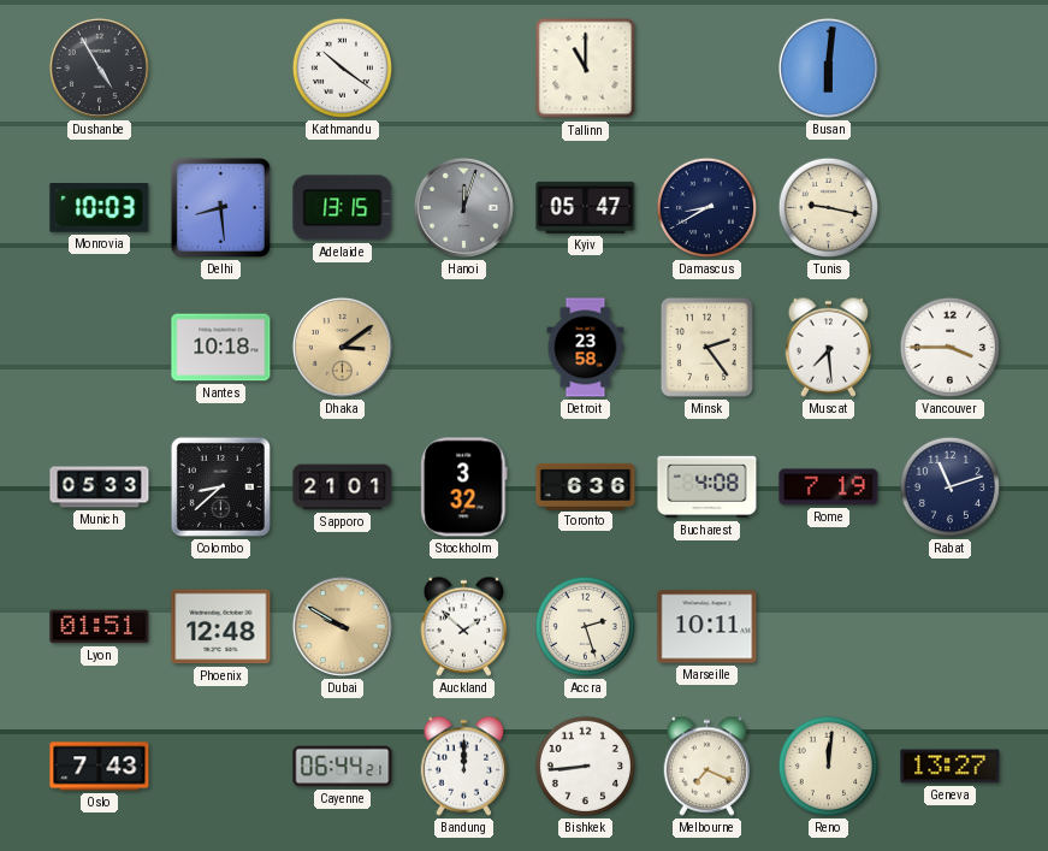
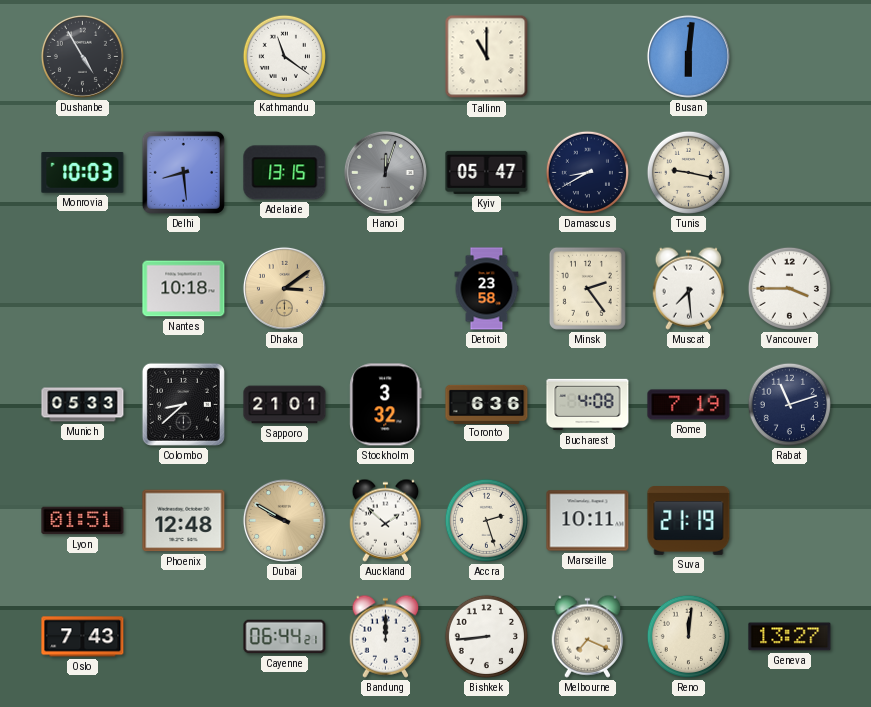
Kathmandu: 10:21 -> 11:21 (284, 56)
Suva: none -> 21:19 (689, 521)
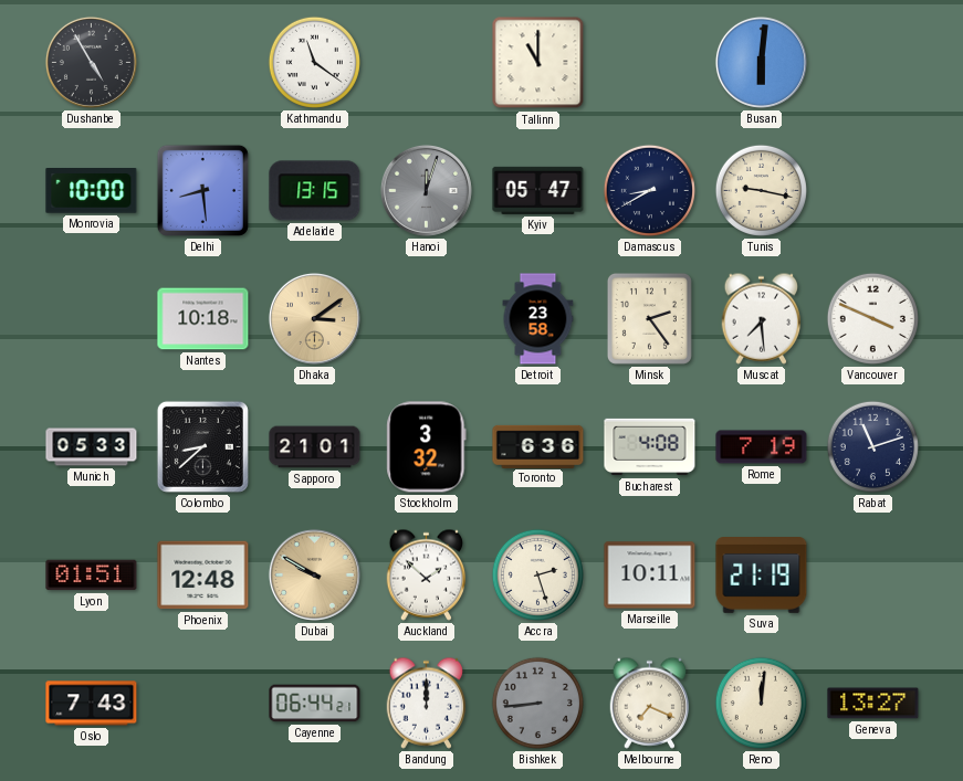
Monrovia: 10:03 -> 10:00 (92, 191)
Vancouver: 3:45 -> 3:49 (872, 318)
Bishkek dial: white -> grey (537, 703)
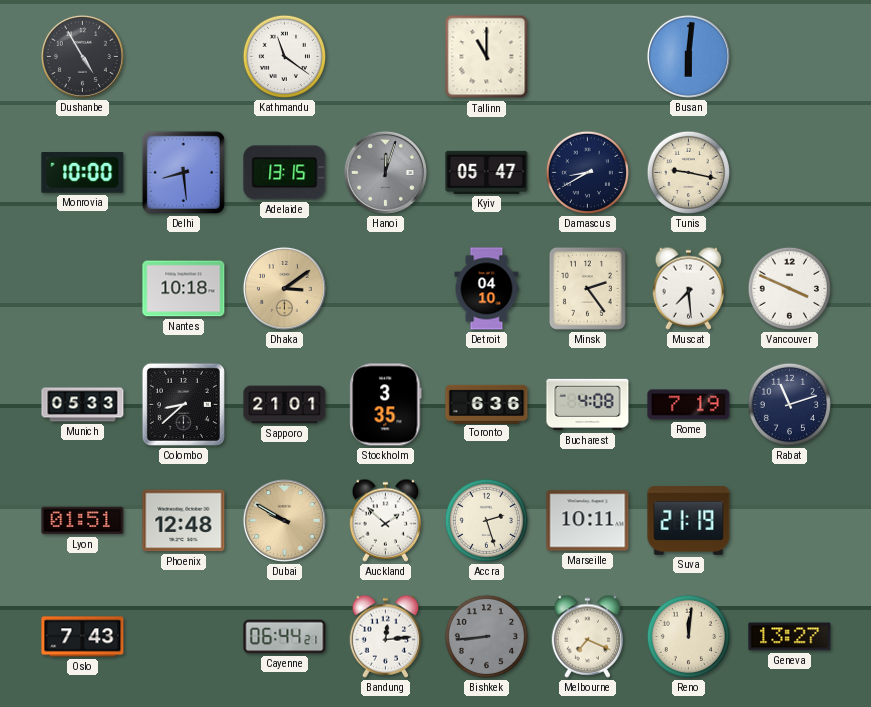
Detroit: 23:58 -> 04:10 (487, 289)
Stockholm: 3:32 -> 3:35 (386, 405)
Bandung: 12:00 -> 12:14 (386, 636)
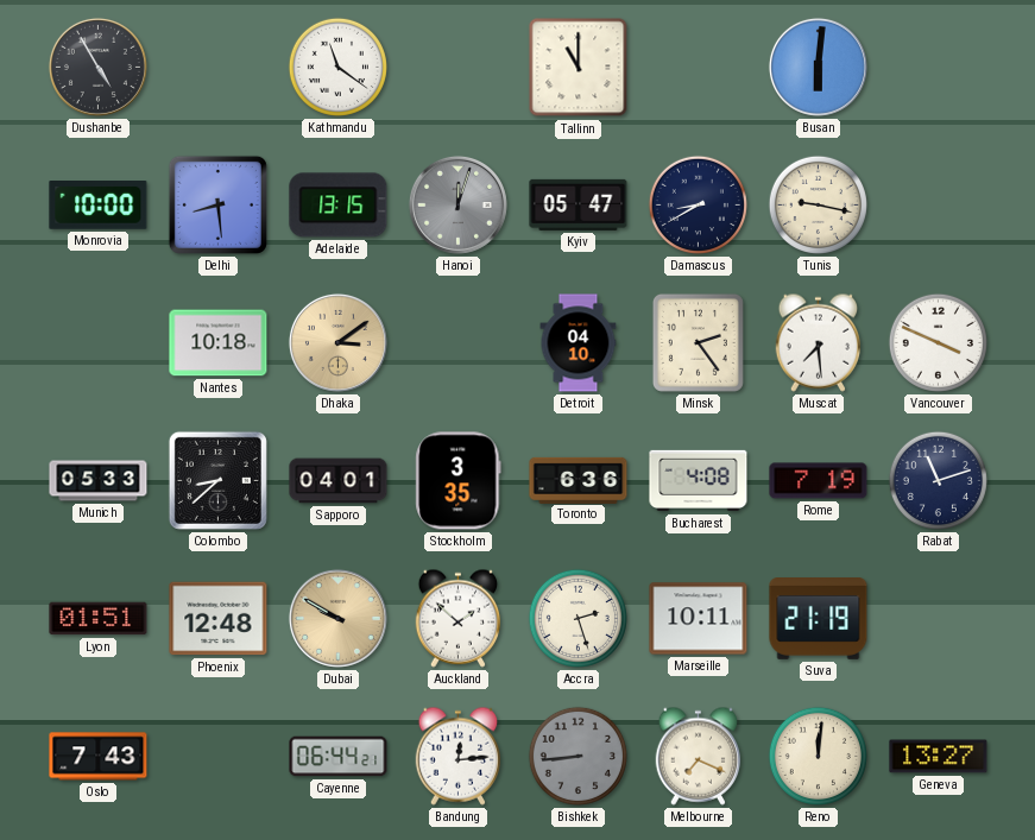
Sapporo: 21:01 -> 04:01 (339, 481)
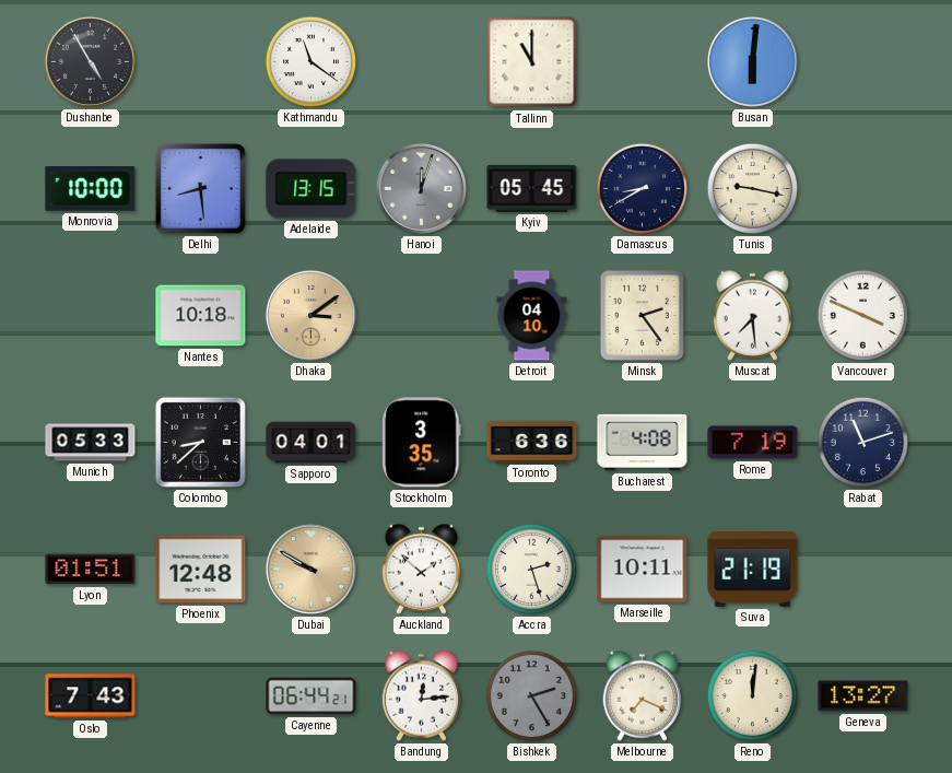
Kyiv: 05:47 -> 05:45 (532, 188)
Bishkek: 8:44 -> 2:25 (531, 695)
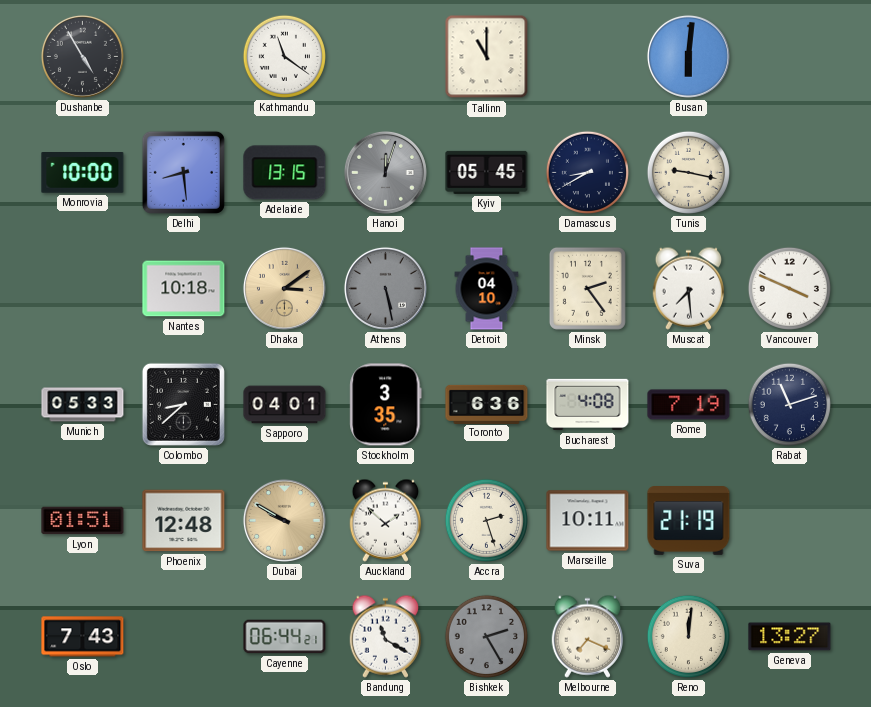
Athens: none -> 5:28 (385, 288)
Bandung: 12:14 -> 11:20 (386, 636)
